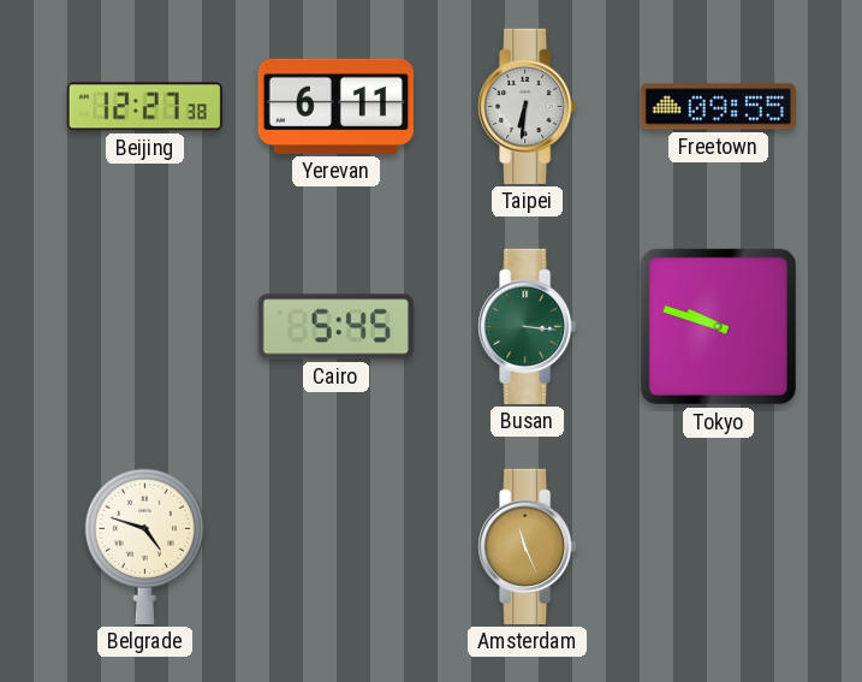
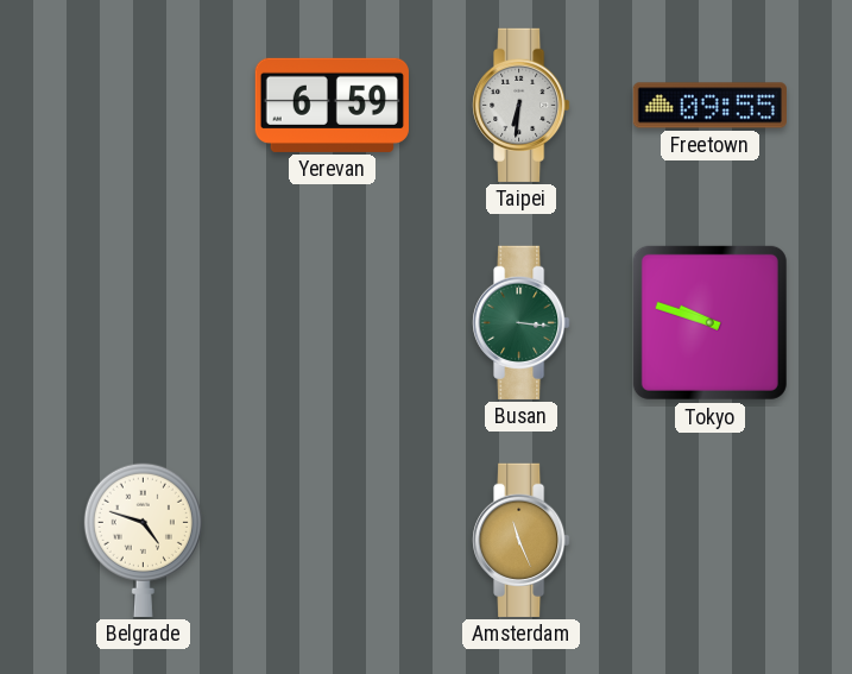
Beijing: 12:27 -> none (144, 107)
Yerevan: 6:11 -> 6:59 (332, 105)
Cairo: 5:45 -> none (335, 327)
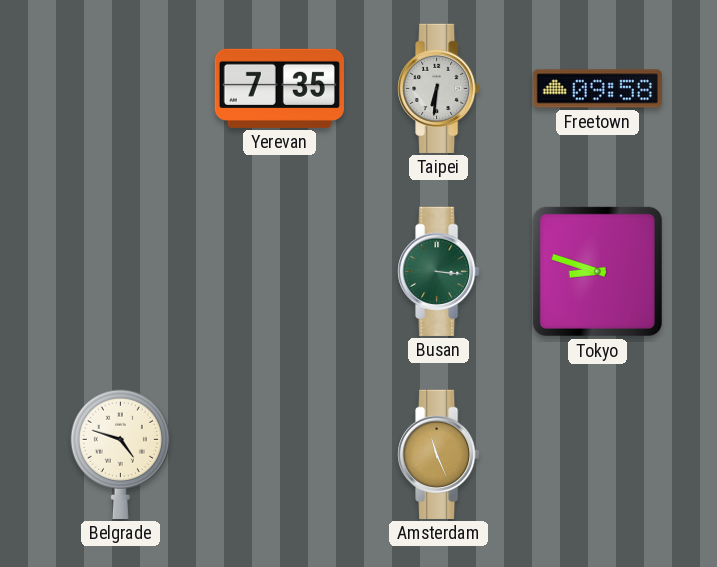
Yerevan: 6:59 -> 7:35 (279, 88)
Freetown: 09:55 -> 09:58 (597, 89)
Tokyo: 9:48 -> 8:48 (597, 271)
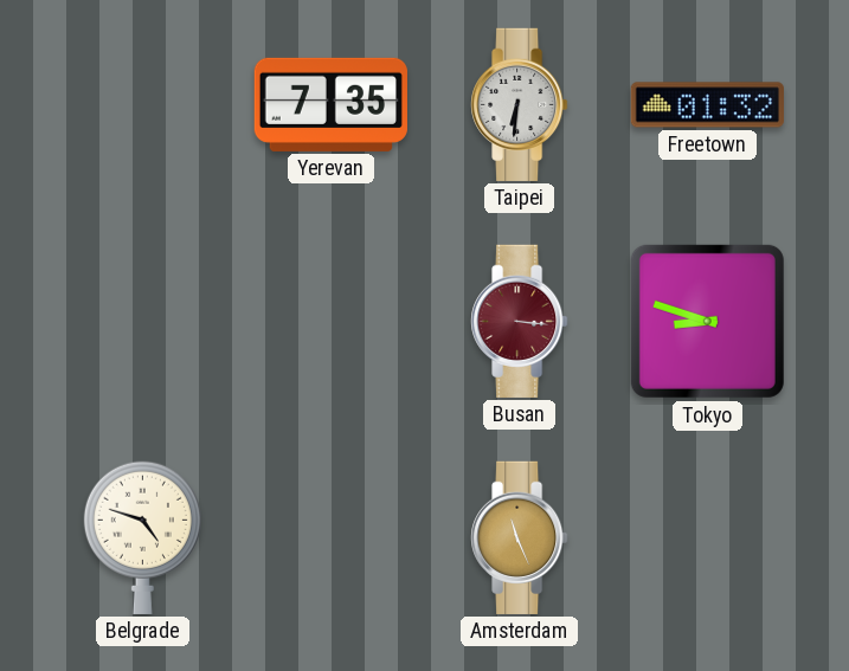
Freetown: 09:58 -> 01:32 (707, 105)
Busan dial: green -> burgundy (520, 321)
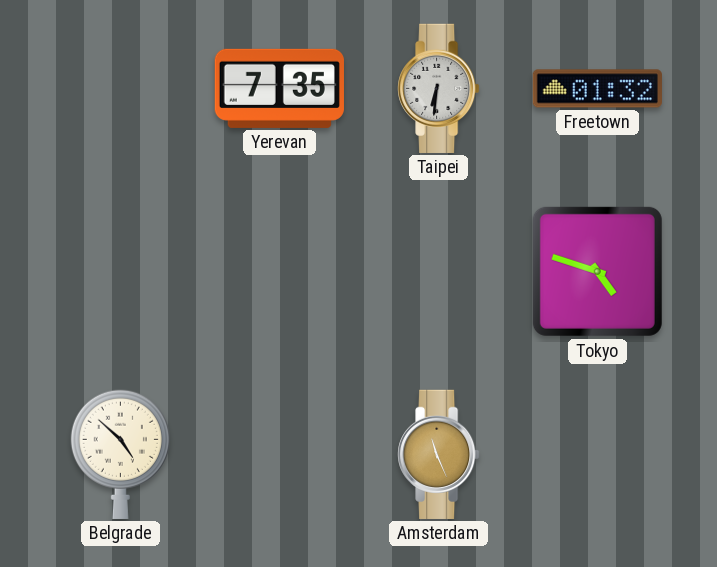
Busan: 3:16 -> none (520, 321)
Tokyo: 8:48 -> 4:48 (597, 271)
Belgrade: 4:48 -> 4:52 (120, 454)
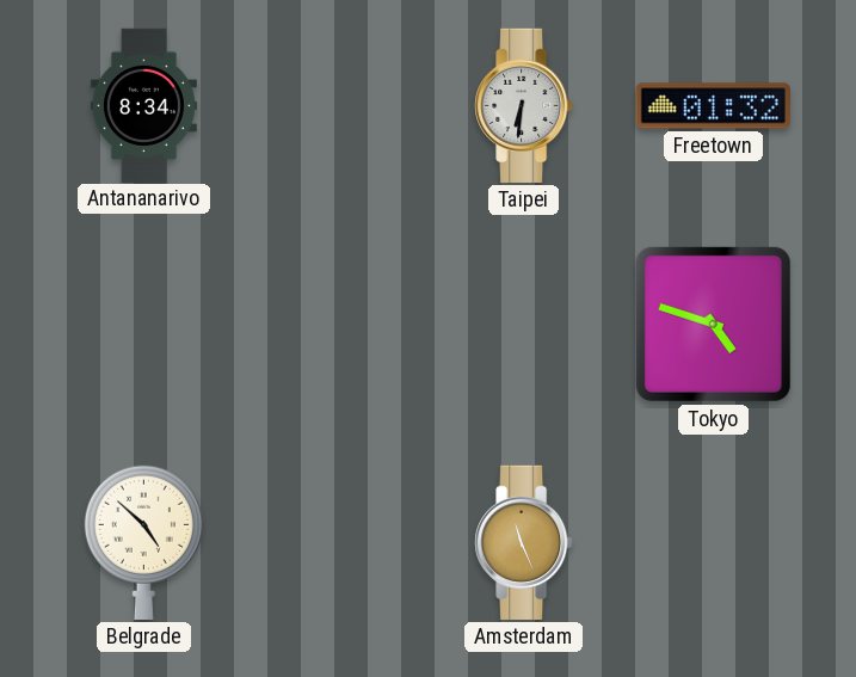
Antananarivo: none -> 8:34 (143, 105)
Yerevan: 7:35 -> none (279, 88)
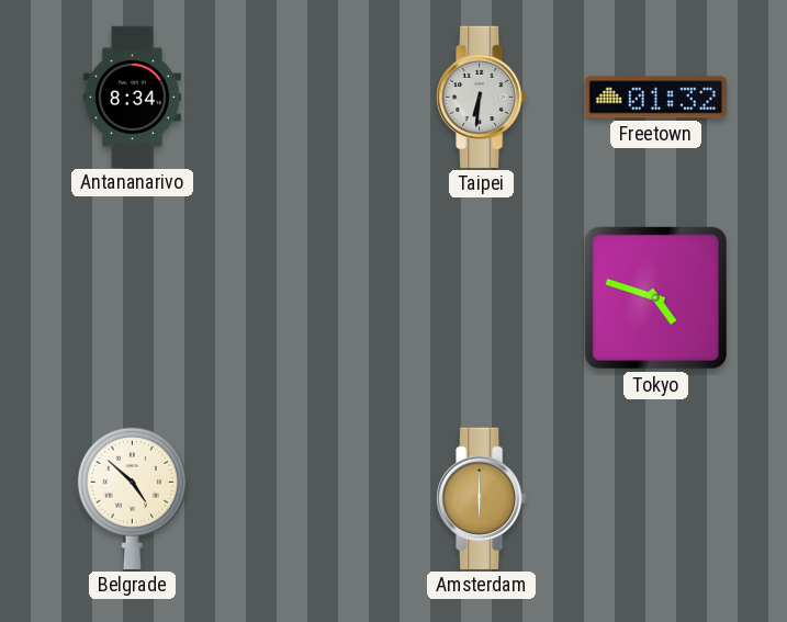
Amsterdam: 11:26 -> 6:00 (482, 498)
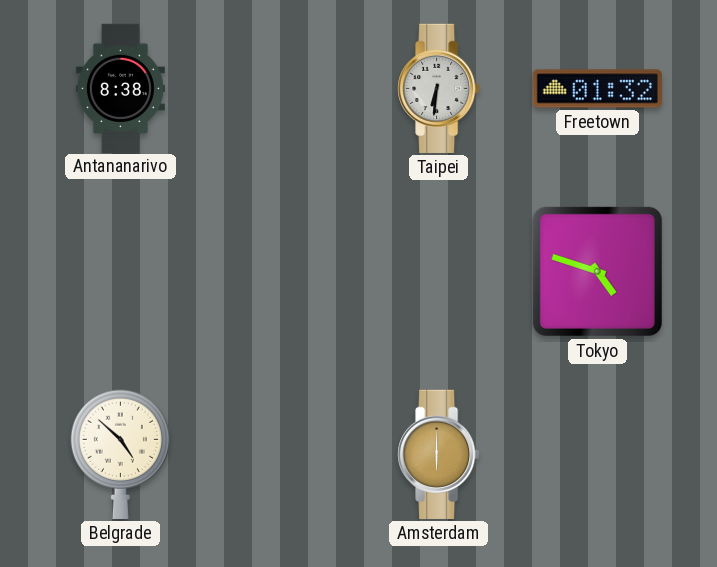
Antananarivo: 8:34 -> 8:38 (120, 88)
